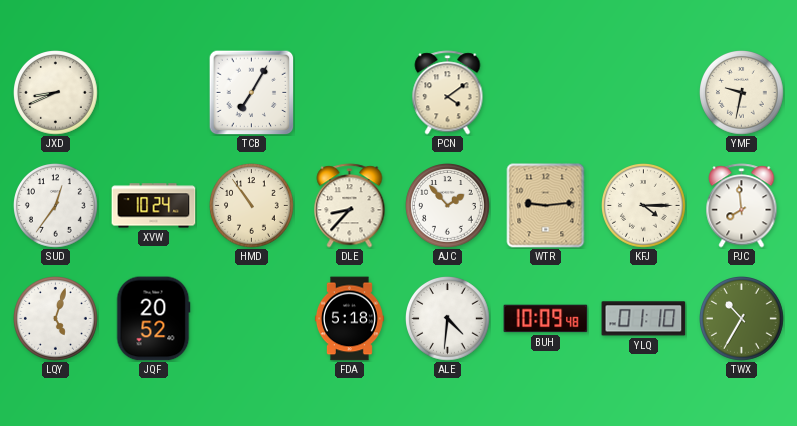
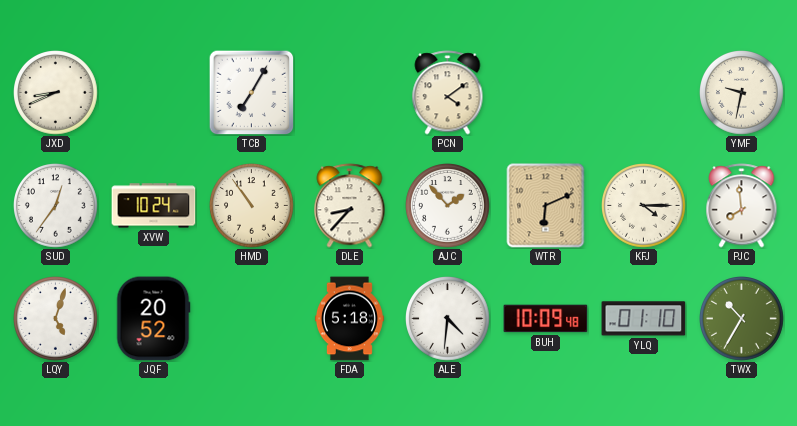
WTR: 9:14 -> 6:11 (546, 206)
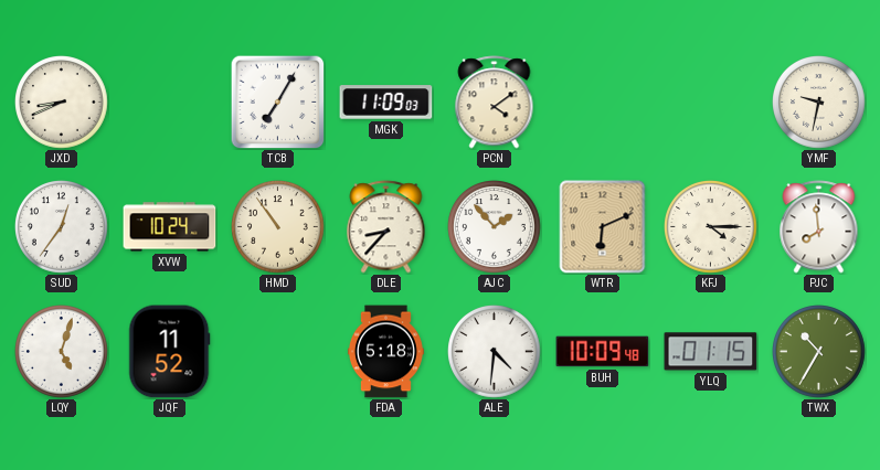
MGK: none -> 11:09 (386, 103)
JQF: 20:52 -> 11:52 (170, 352)
YLQ: 01:10 -> 01:15 (711, 352)
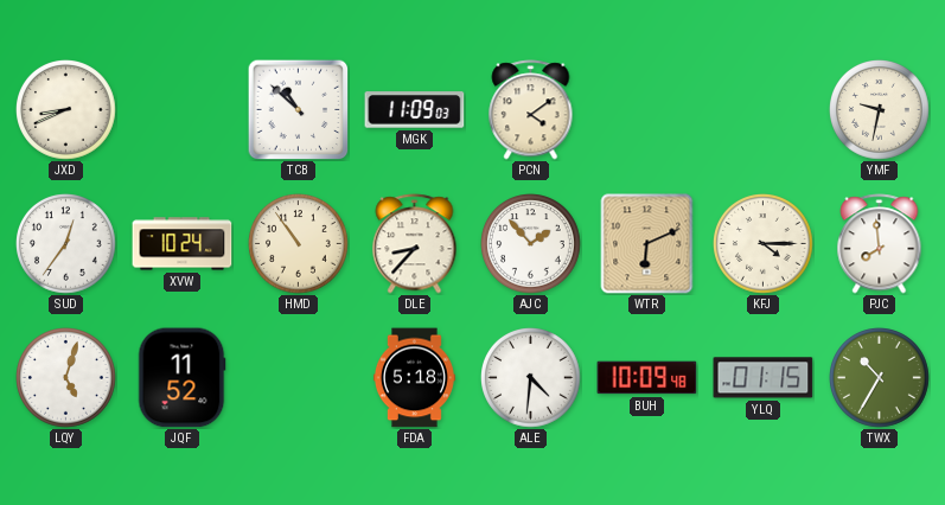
TCB: 7:05 -> 10:52 (298, 109)
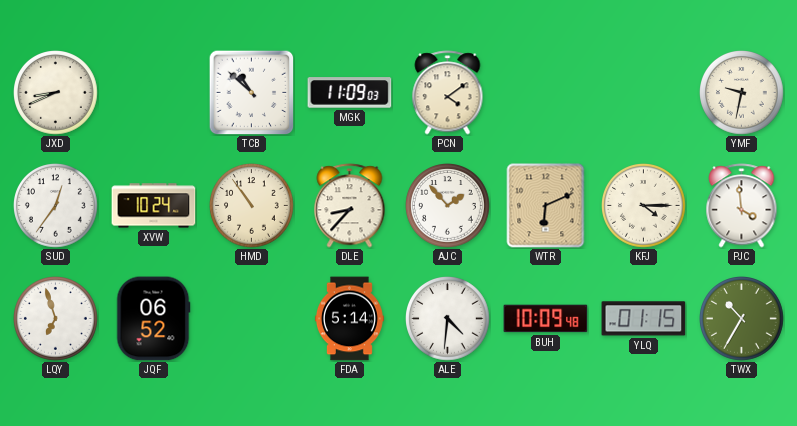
PJC: 7:59 -> 3:59 (742, 206)
LQY: 5:03 -> 6:57 (56, 319)
JQF: 11:52 -> 06:52 (154, 319)
FDA: 5:18 -> 5:14 (349, 319)
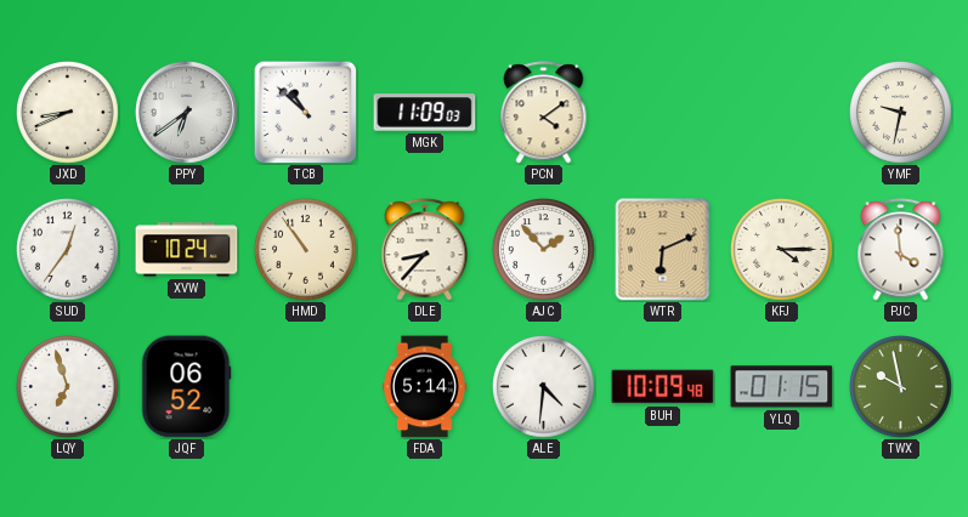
PPY: none -> 6:39 (187, 113)
TWX: 10:35 -> 9:58 (901, 387)
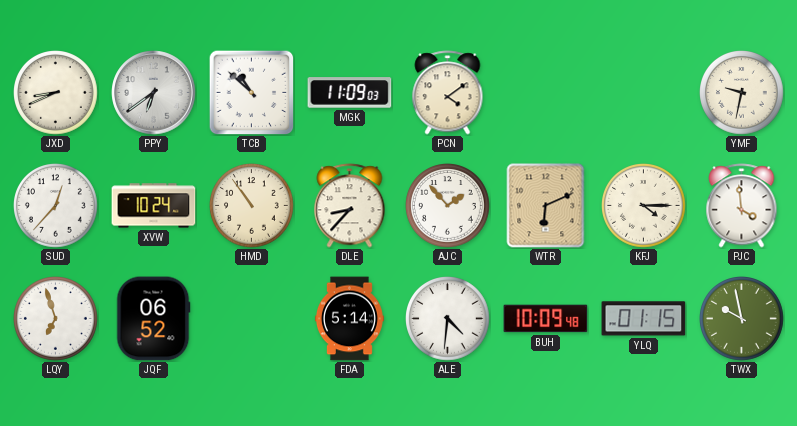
SUD: 12:36 -> 12:37 (56, 206)
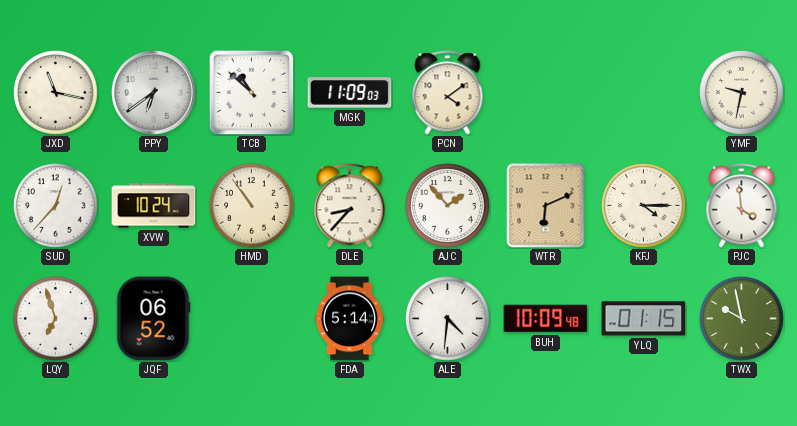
JXD: 8:41 -> 11:17 (56, 93)
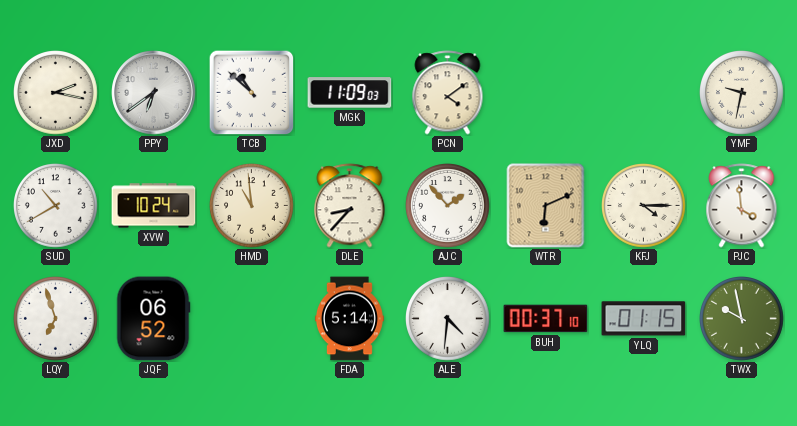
JXD: 11:17 -> 2:17 (56, 93)
SUD: 12:37 -> 10:40 (56, 206)
HMD: 10:54 -> 10:59 (252, 206)
BUH: 10:09 -> 00:37 (546, 319)
